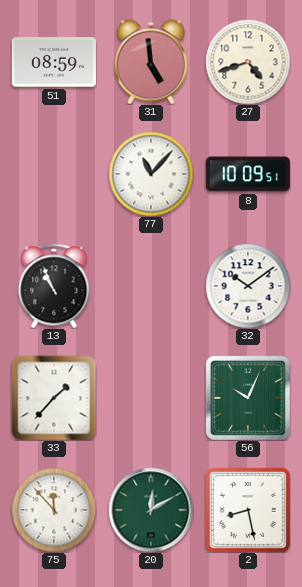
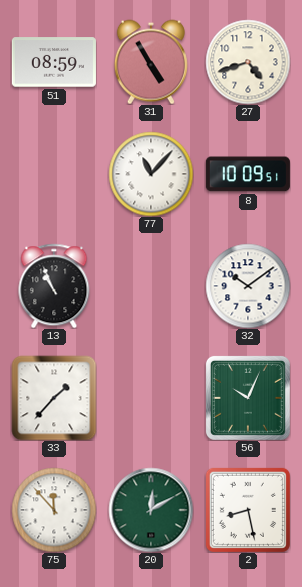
31: 4:59 -> 4:55 (151, 62)
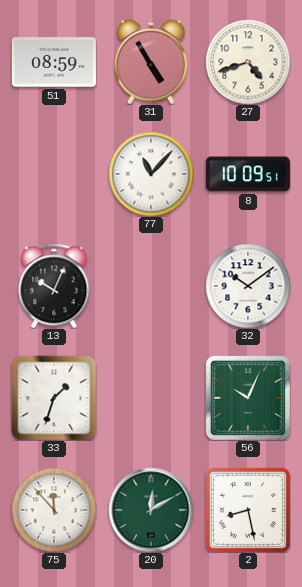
13: 10:56 -> 10:04 (54, 286)
33: 1:37 -> 1:33 (54, 398)
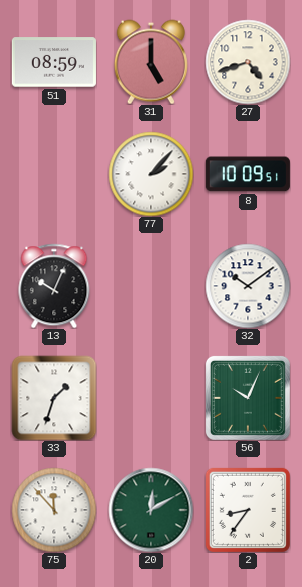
31: 4:55 -> 5:00 (151, 62)
77: 11:07 -> 2:07 (151, 174)
2: 8:28 -> 8:36 (248, 510)
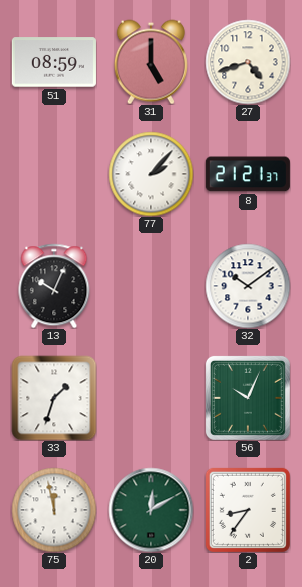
8: 10:09 -> 21:21 (248, 174)
75: 11:53 -> 11:58 (54, 510)
